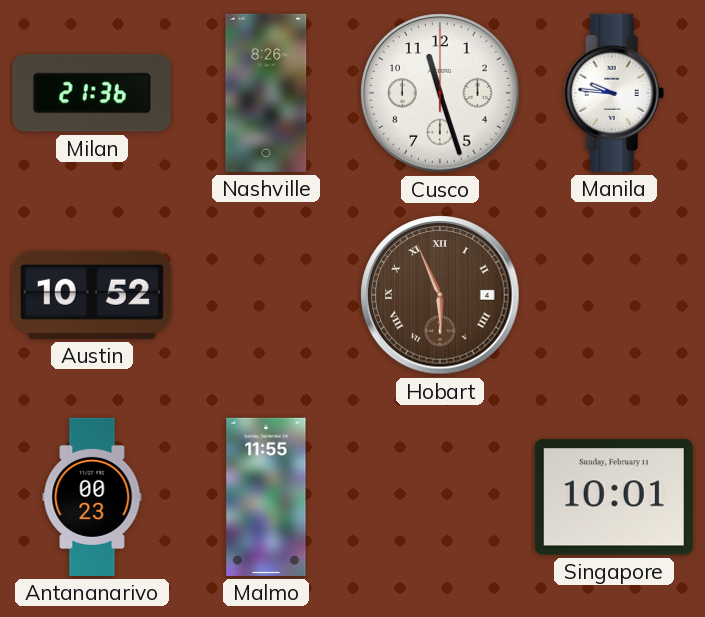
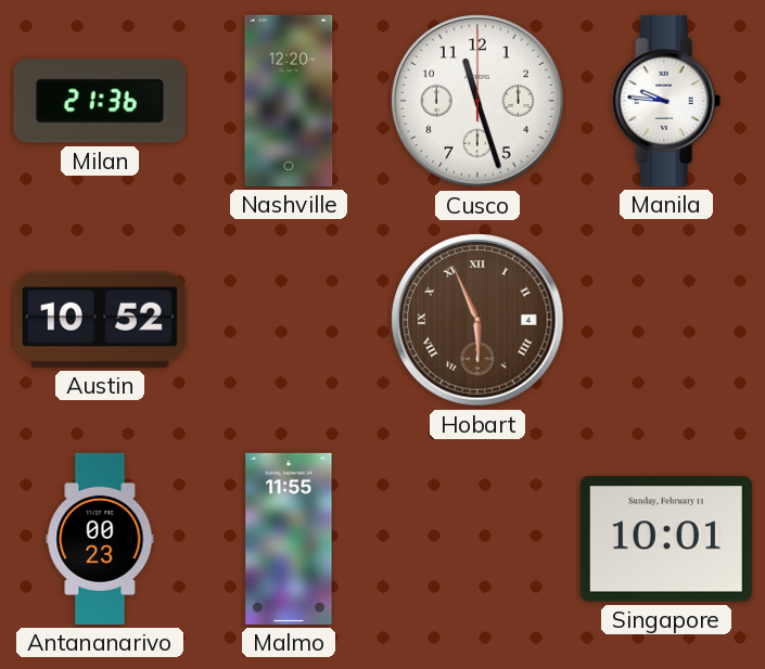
Nashville: 8:26 -> 12:20 (289, 101)
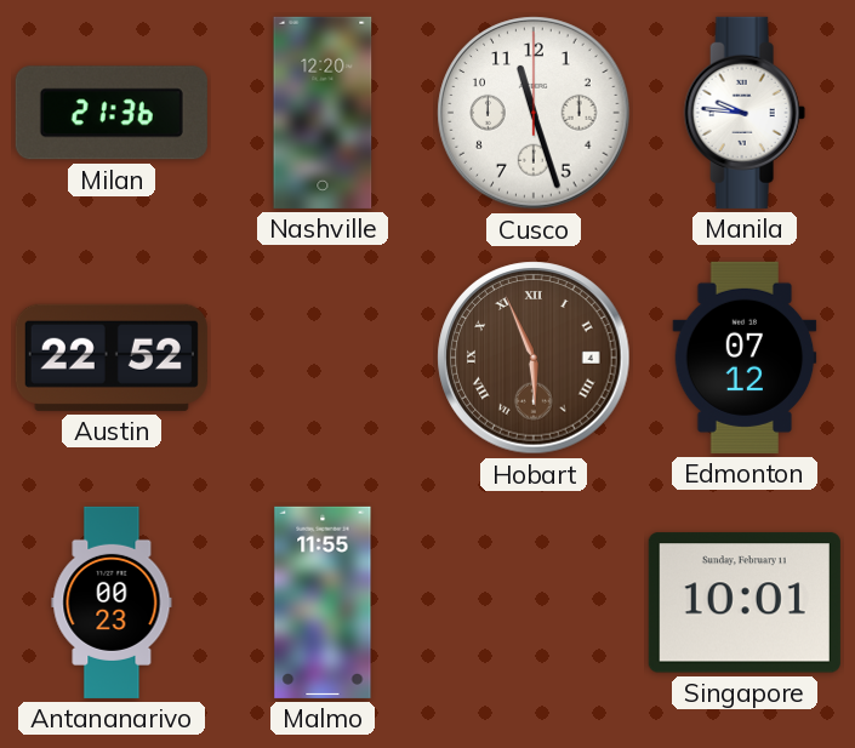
Austin: 10:52 -> 22:52 (112, 358)
Edmonton: none -> 07:12 (745, 358)
